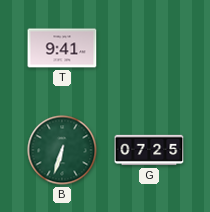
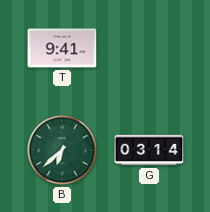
B: 6:33 -> 6:38 (62, 150)
G: 07:25 -> 03:14 (149, 150)
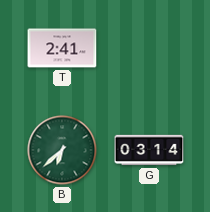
T: 9:41 -> 2:41 (62, 48)
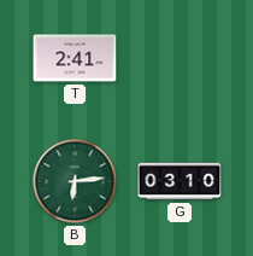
B: 6:38 -> 6:14 (75, 181)
G: 03:14 -> 03:10 (180, 181)
